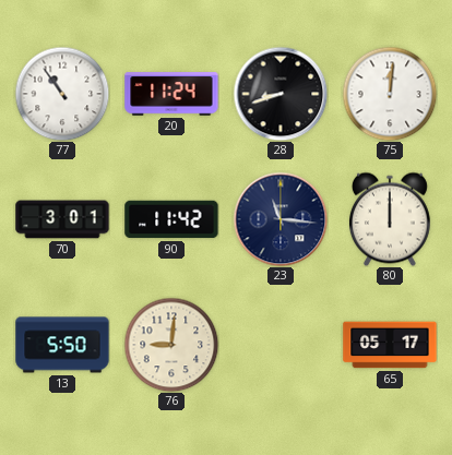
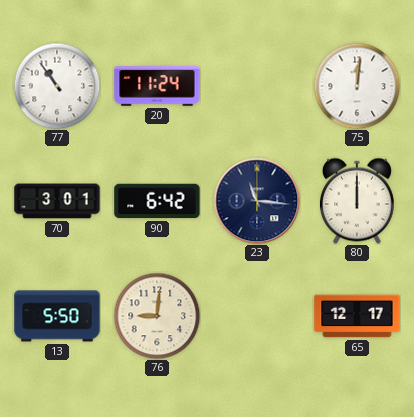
28: 8:42 -> none (281, 94)
90: 11:42 -> 6:42 (157, 201)
65: 05:17 -> 12:17 (357, 316)
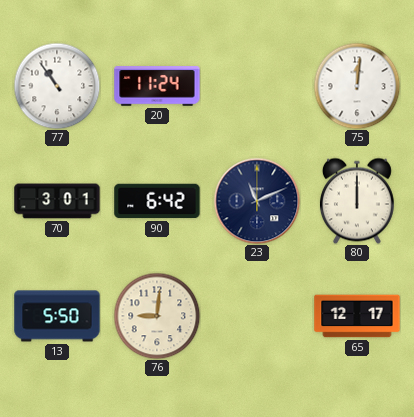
23: 11:16 -> 11:11 (257, 201)
